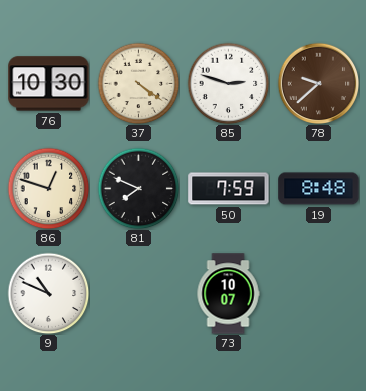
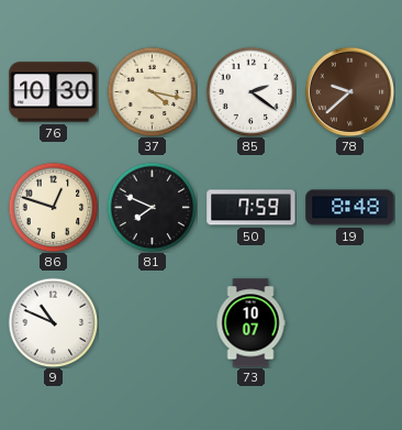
37: 4:21 -> 4:17 (152, 91)
85: 2:48 -> 2:21 (250, 91)
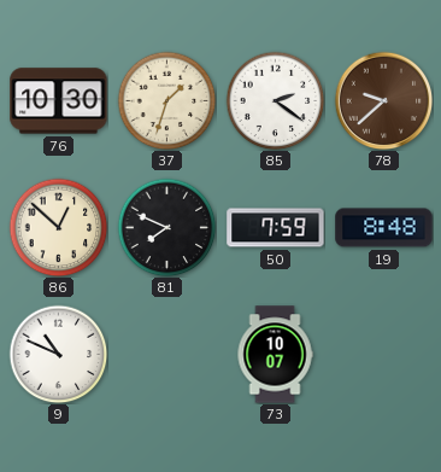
37: 4:17 -> 1:33 (166, 100)
86: 12:48 -> 12:52 (58, 227)
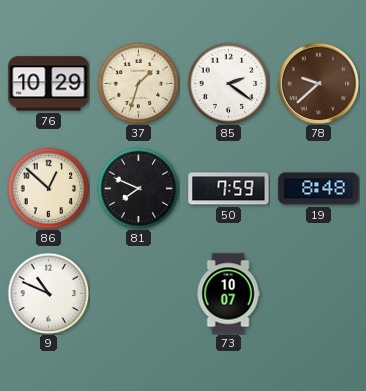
76: 10:30 -> 10:29 (49, 84)
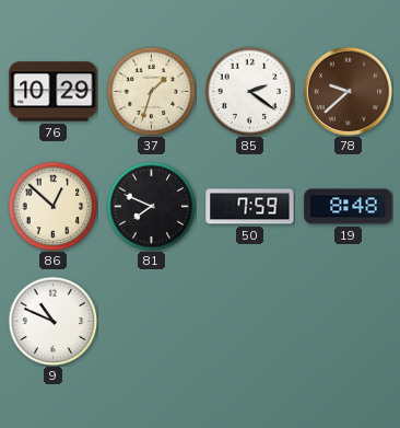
73: 10:07 -> none (228, 294)
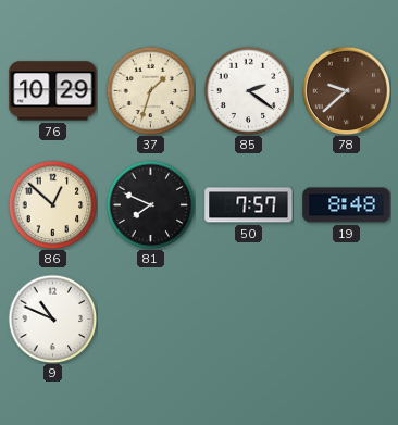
50: 7:59 -> 7:57 (249, 205)
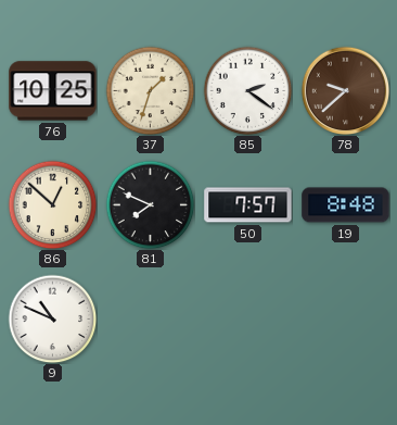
76: 10:29 -> 10:25 (53, 91)
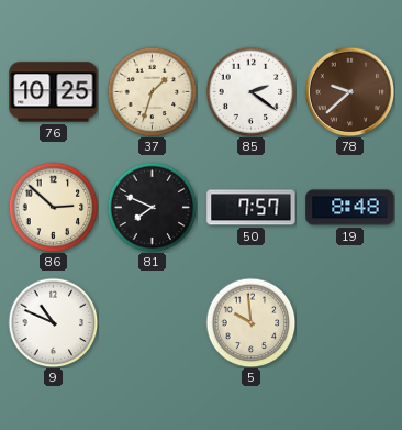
86: 12:52 -> 2:52 (53, 207)
5: none -> 9:59 (250, 322)
